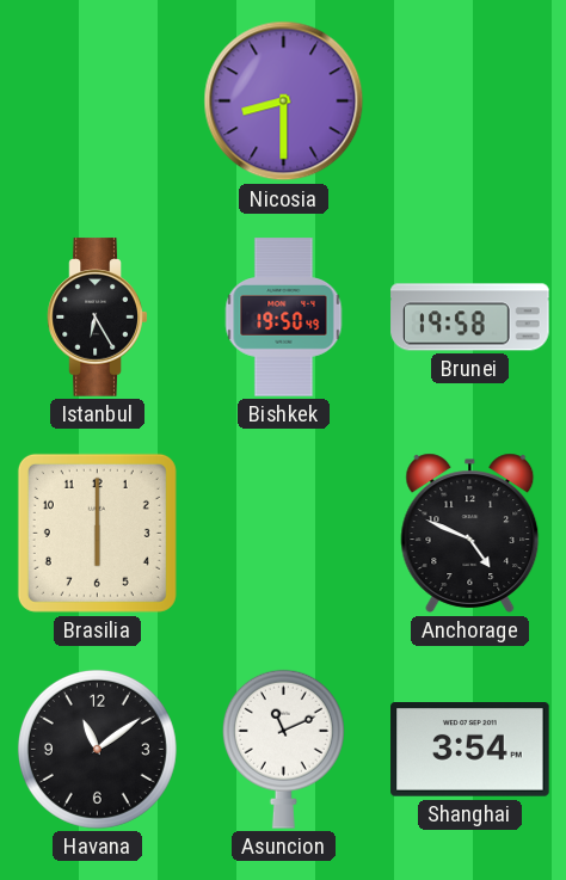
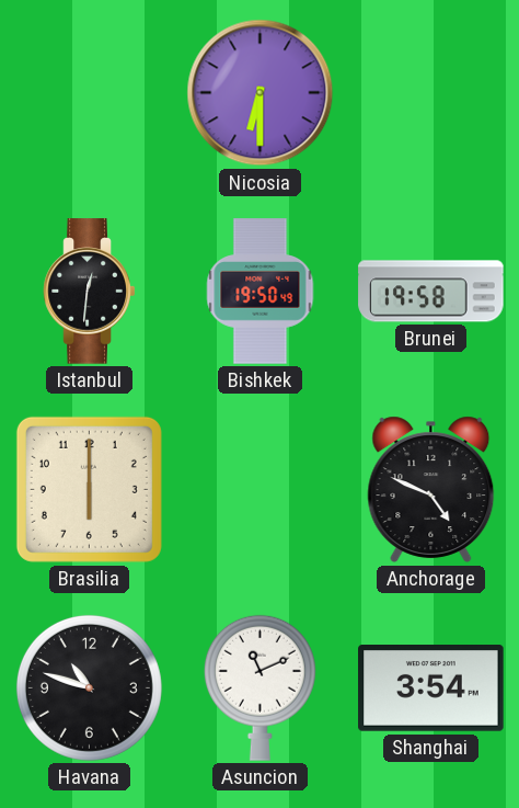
Nicosia: 8:30 -> 6:30 (261, 93)
Istanbul: 6:25 -> 12:31 (90, 292)
Havana: 11:09 -> 10:48 (89, 687)
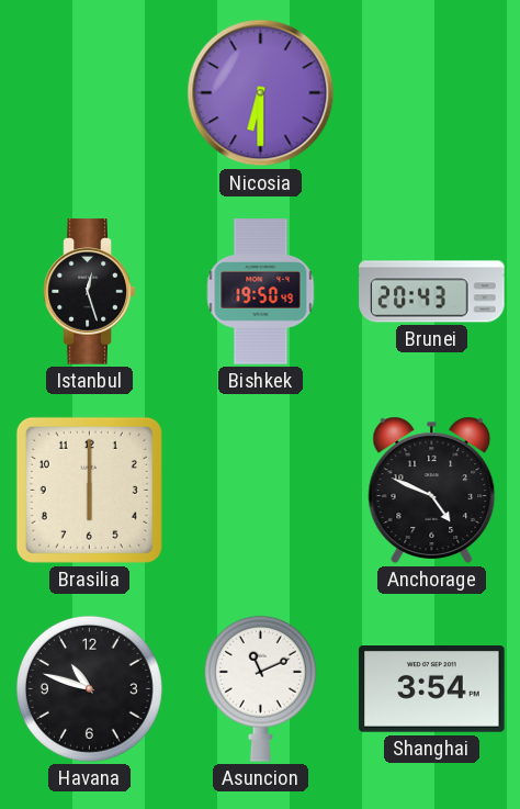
Istanbul: 12:31 -> 12:27 (90, 292)
Brunei: 19:58 -> 20:43 (432, 292)
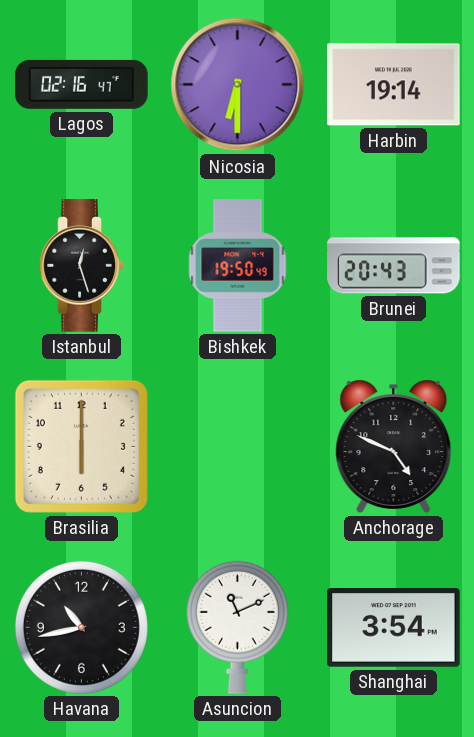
Lagos: none -> 02:16 (82, 84)
Harbin: none -> 19:14 (394, 85)
Havana: 10:48 -> 10:43 (81, 627)
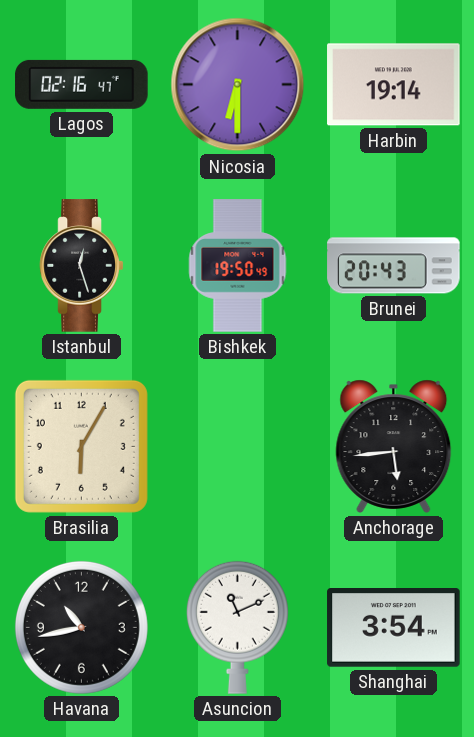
Brasilia: 6:00 -> 6:05 (81, 446)
Anchorage: 4:49 -> 5:44 (394, 446)
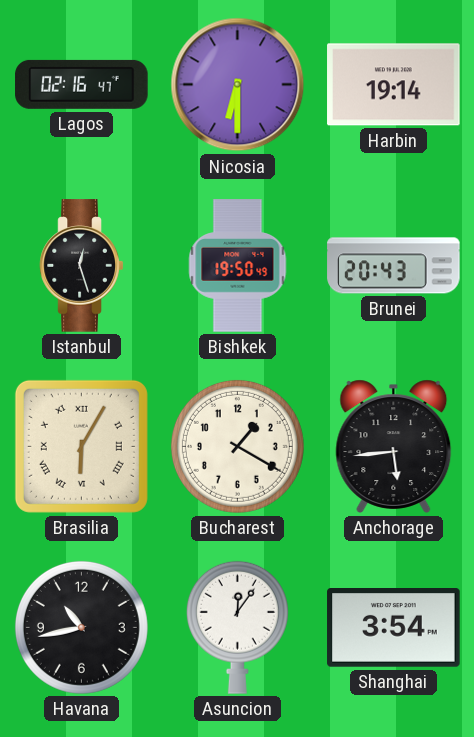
Brasilia numerals: Arabic -> Roman (81, 446)
Bucharest: none -> 1:20 (237, 446)
Asuncion: 11:11 -> 12:06 (237, 627)
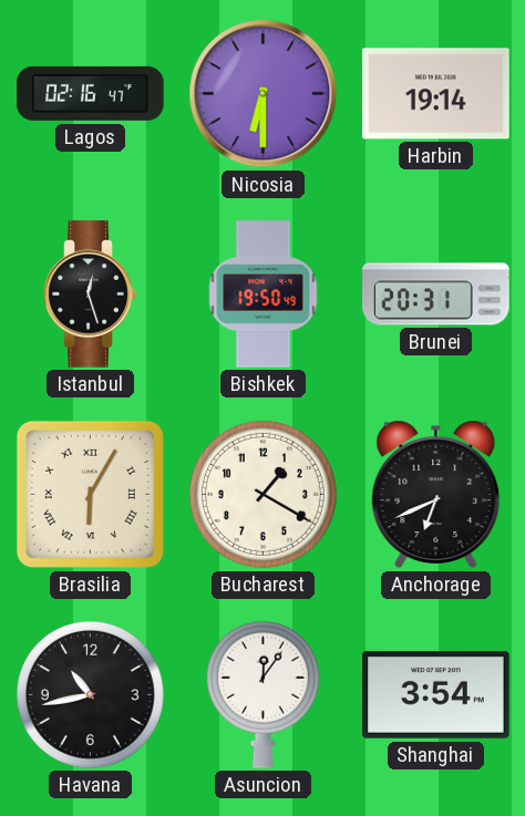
Brunei: 20:43 -> 20:31 (436, 295)
Anchorage: 5:44 -> 6:41 (436, 494)
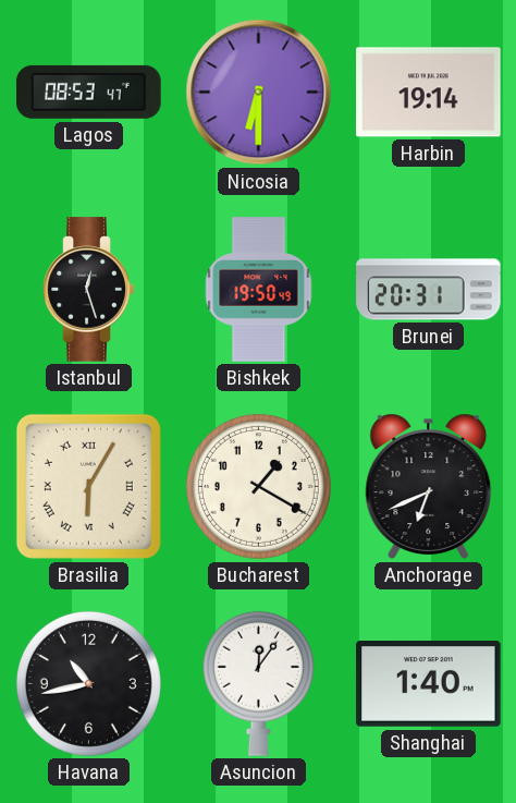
Lagos: 02:16 -> 08:53 (89, 92)
Shanghai: 3:54 -> 1:40 (429, 684)
